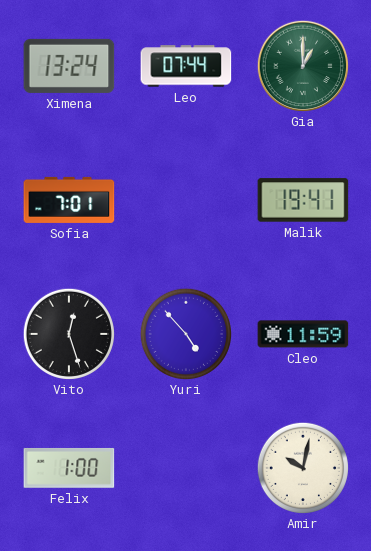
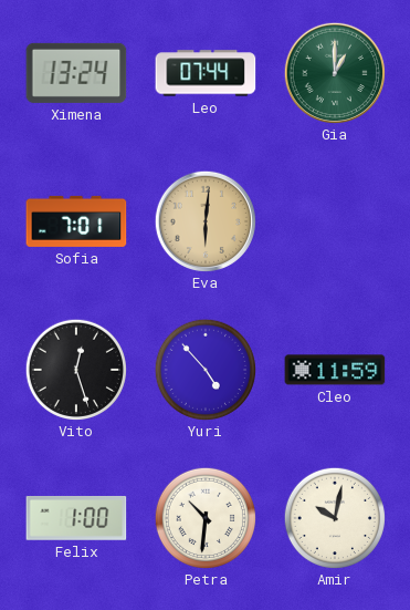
Eva: none -> 6:01 (204, 220)
Malik: 19:41 -> none (303, 200)
Petra: none -> 10:31 (204, 517)
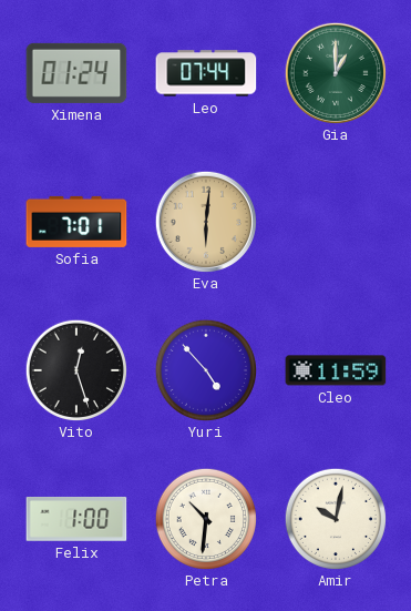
Ximena: 13:24 -> 01:24 (76, 73)
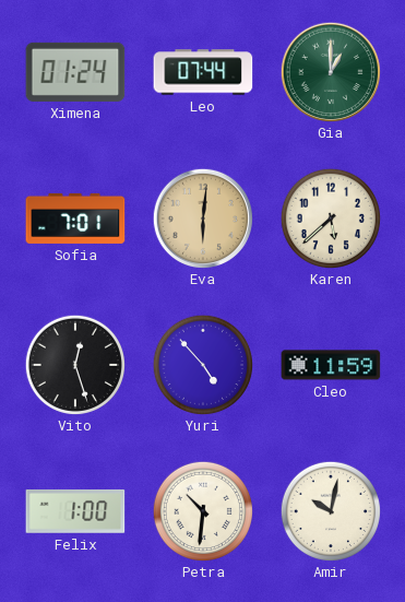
Karen: none -> 5:38 (330, 217)
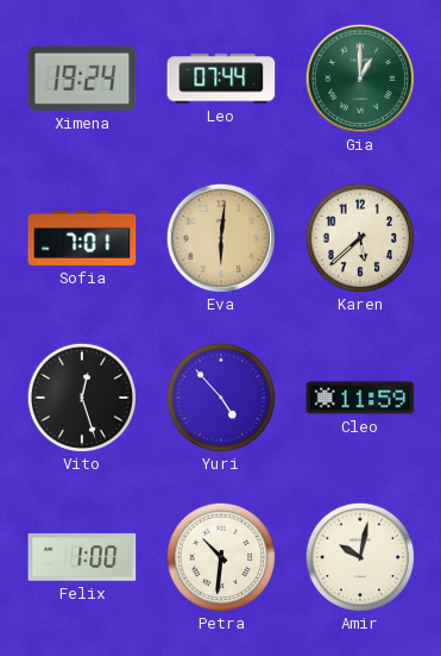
Ximena: 01:24 -> 19:24 (82, 79)
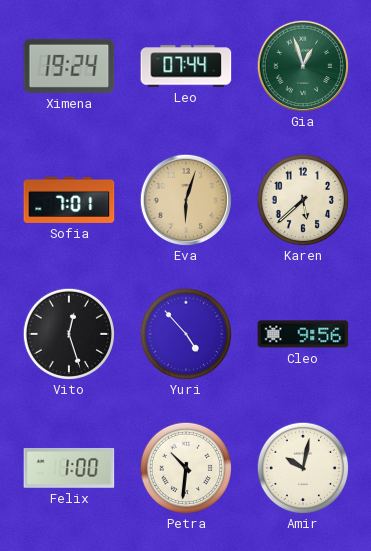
Gia: 1:00 -> 12:57 (302, 65)
Eva: 6:01 -> 6:03 (185, 199)
Cleo: 11:59 -> 9:56 (303, 334)
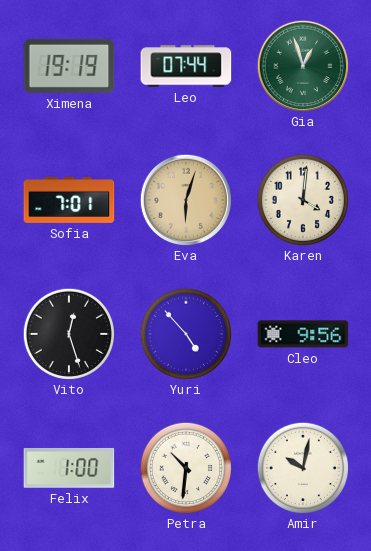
Ximena: 19:24 -> 19:19 (69, 66)
Karen: 5:38 -> 4:01 (302, 199)
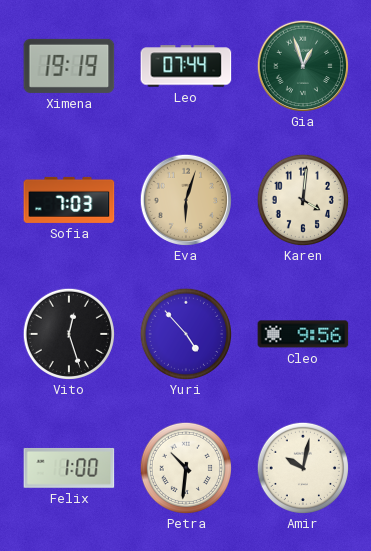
Sofia: 7:01 -> 7:03 (69, 200)
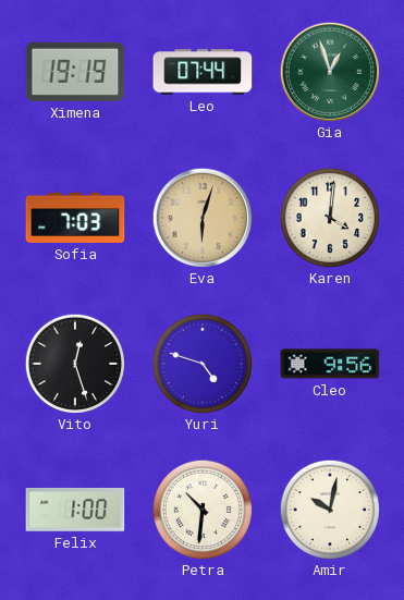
Yuri: 4:53 -> 4:48 (201, 363)
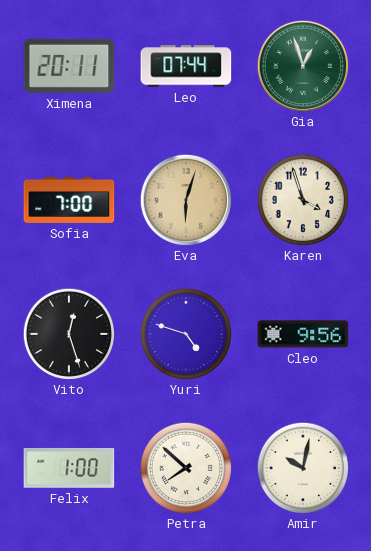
Ximena: 19:19 -> 20:11 (69, 66)
Sofia: 7:03 -> 7:00 (69, 200)
Karen: 4:01 -> 3:57 (302, 199)
Petra: 10:31 -> 7:52 (185, 467)
